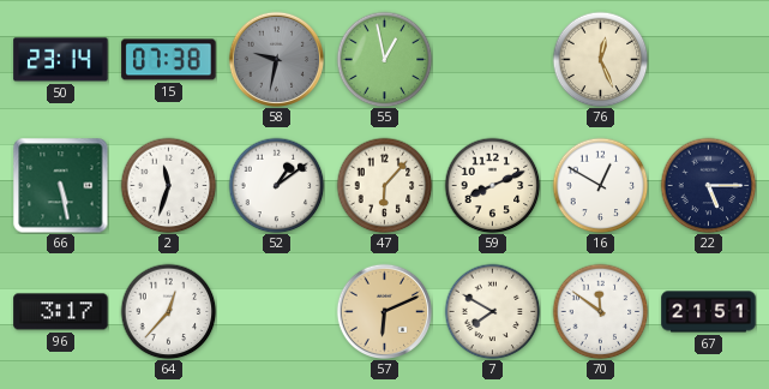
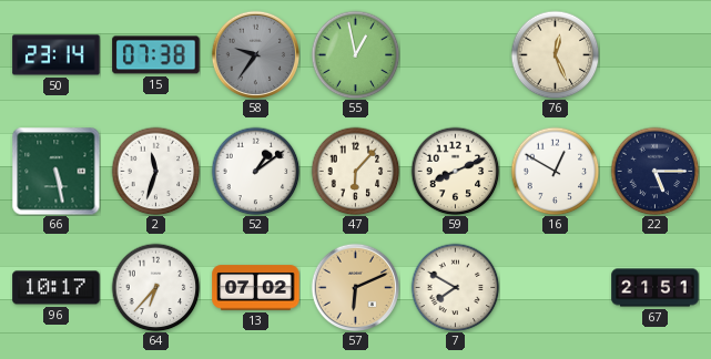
58: 9:32 -> 9:36 (255, 54)
96: 3:17 -> 10:17 (57, 288)
64: 12:37 -> 6:37 (155, 287)
13: none -> 07:02 (256, 288)
70: 11:51 -> none (600, 311)
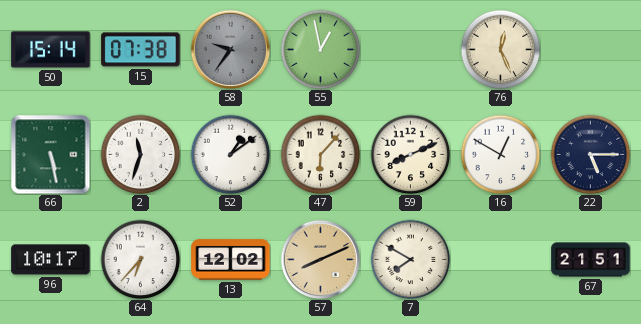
50: 23:14 -> 15:14 (51, 50)
13: 07:02 -> 12:02 (231, 260)
57: 6:11 -> 8:11 (320, 259)
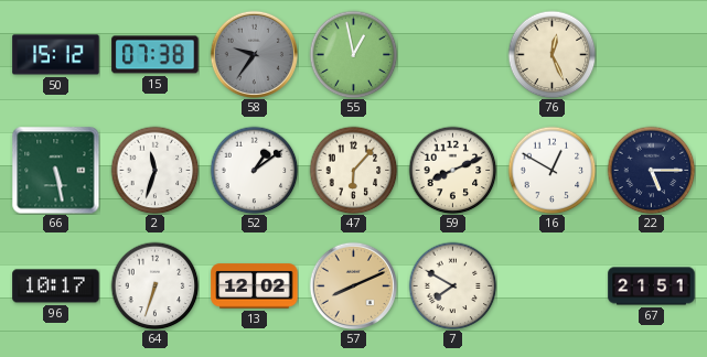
50: 15:14 -> 15:12 (56, 55)
64: 6:37 -> 6:33 (154, 285)
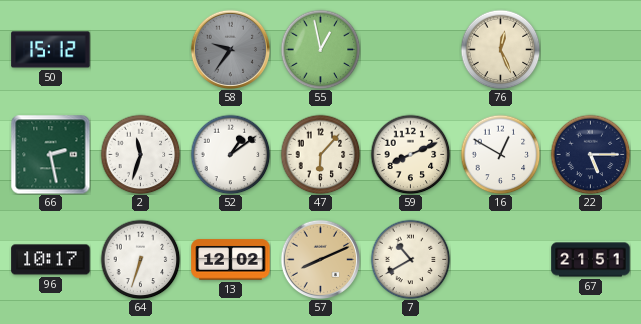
15: 07:38 -> none (156, 55)
66: 5:28 -> 2:28 (50, 154)
7: 7:50 -> 10:40 (410, 259)
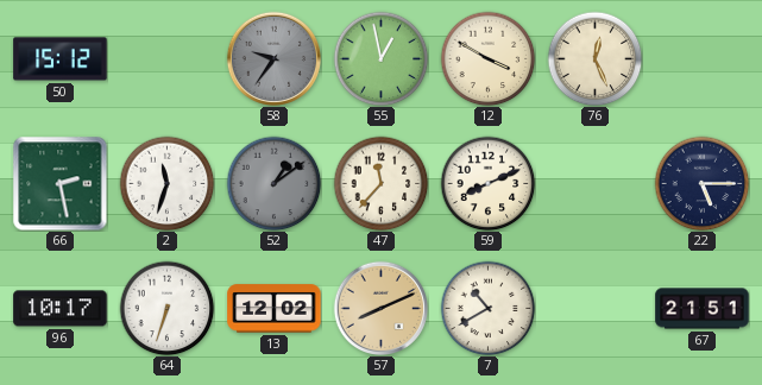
12: none -> 3:50 (487, 58)
52 dial: white -> grey (273, 183)
47: 6:07 -> 11:37 (380, 183)
16: 12:50 -> none (500, 154)
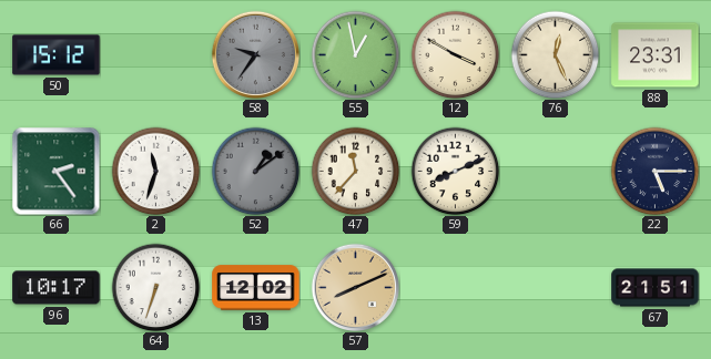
88: none -> 23:31 (656, 55)
66: 2:28 -> 2:24 (55, 171)
7: 10:40 -> none (487, 308)
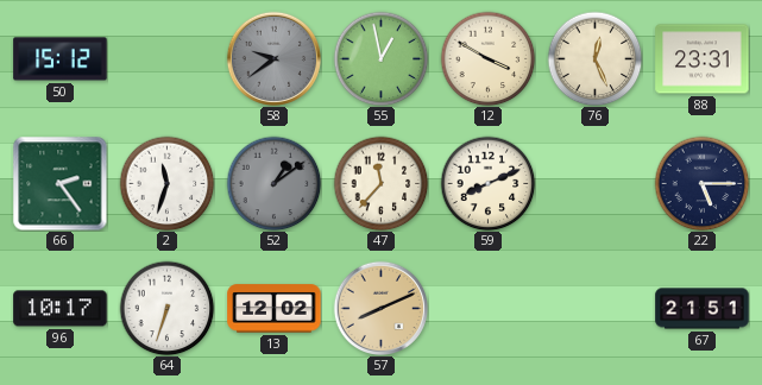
58: 9:36 -> 9:39 (273, 58)
